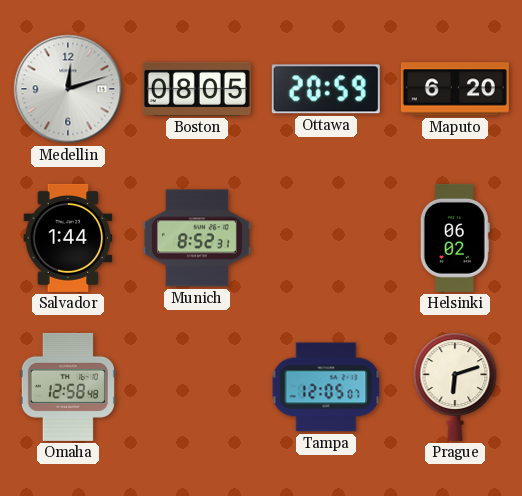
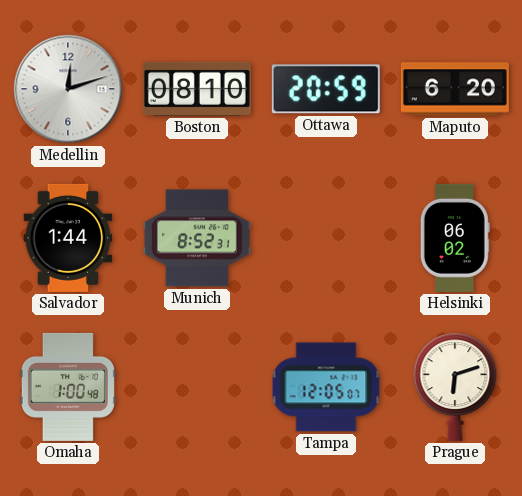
Boston: 08:05 -> 08:10 (197, 89)
Omaha: 12:58 -> 1:00 (68, 387)
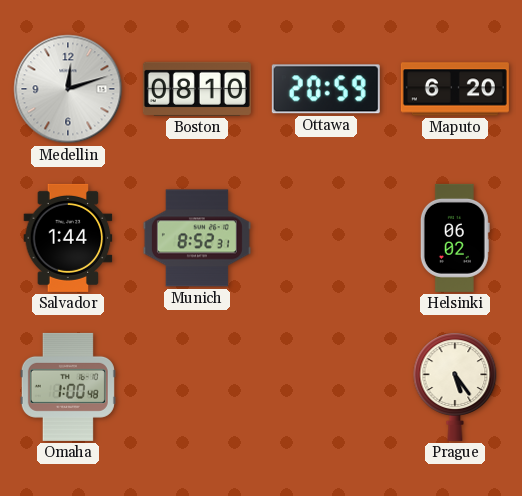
Tampa: 12:05 -> none (326, 387)
Prague: 6:12 -> 5:24 (455, 387)
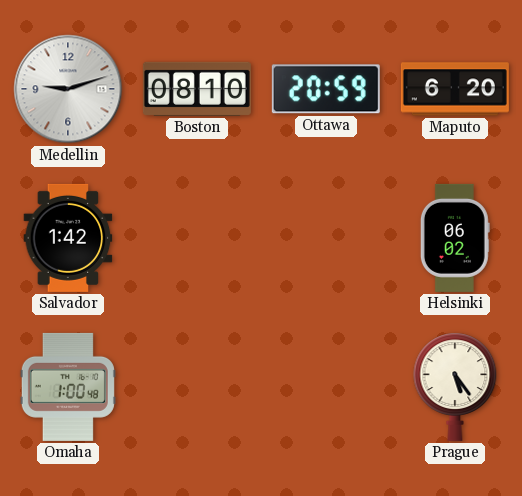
Medellin: 12:12 -> 9:12 (68, 89)
Salvador: 1:44 -> 1:42 (68, 238)
Munich: 8:52 -> none (197, 238)
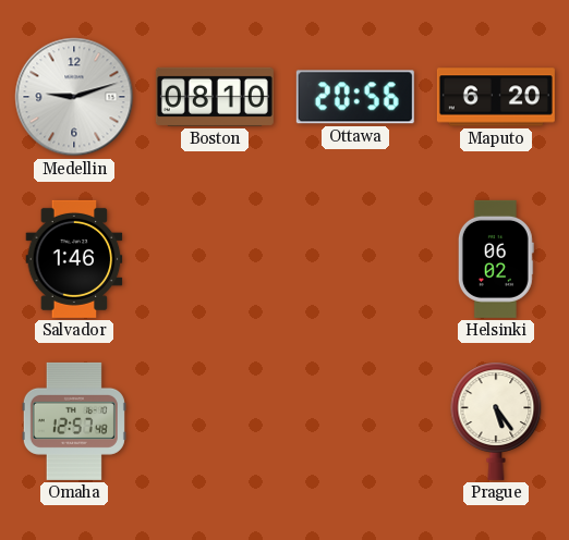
Ottawa: 20:59 -> 20:56 (355, 97)
Salvador: 1:42 -> 1:46 (74, 259)
Omaha: 1:00 -> 12:57 (74, 421)
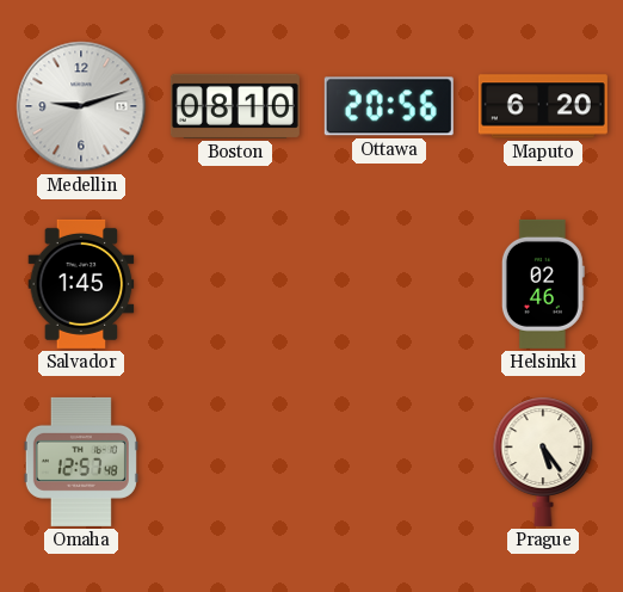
Salvador: 1:46 -> 1:45 (81, 284)
Helsinki: 06:02 -> 02:46 (543, 284)
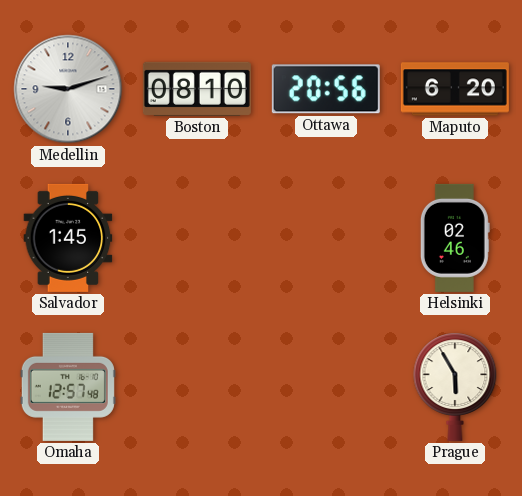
Prague: 5:24 -> 5:55 (455, 387)
